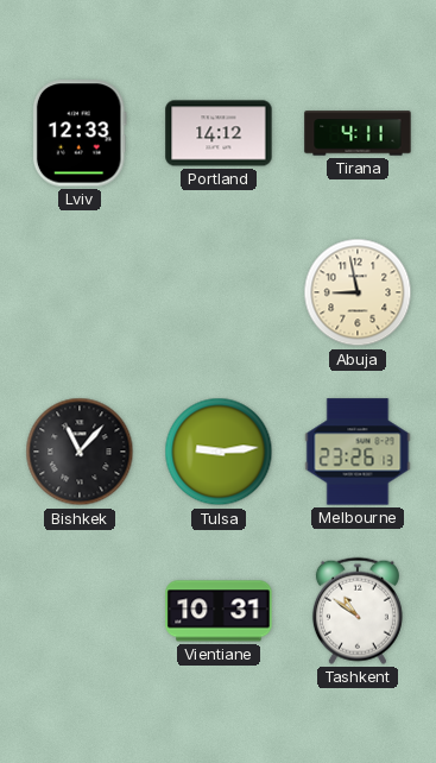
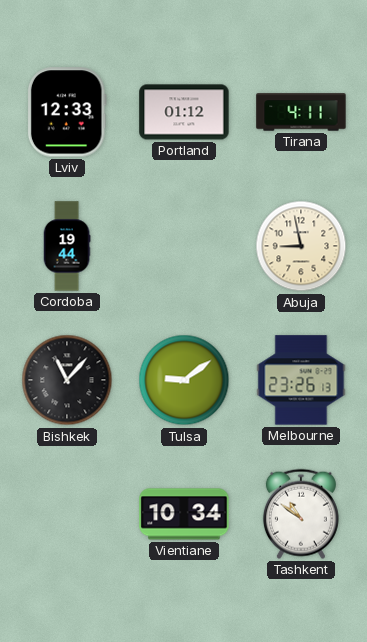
Portland: 14:12 -> 01:12 (184, 112)
Cordoba: none -> 19:44 (67, 246)
Tulsa: 9:14 -> 9:09 (184, 380)
Vientiane: 10:31 -> 10:34 (184, 514)
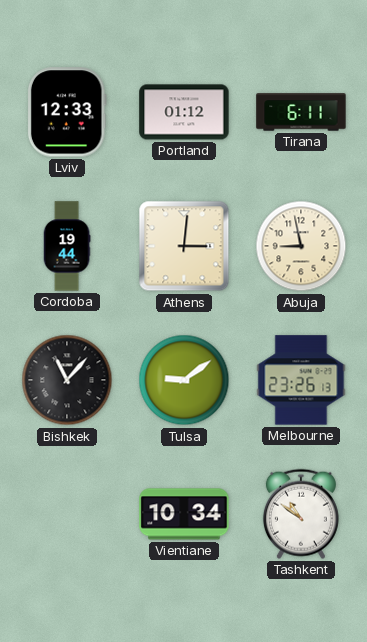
Tirana: 4:11 -> 6:11 (301, 112)
Athens: none -> 3:01 (184, 246)
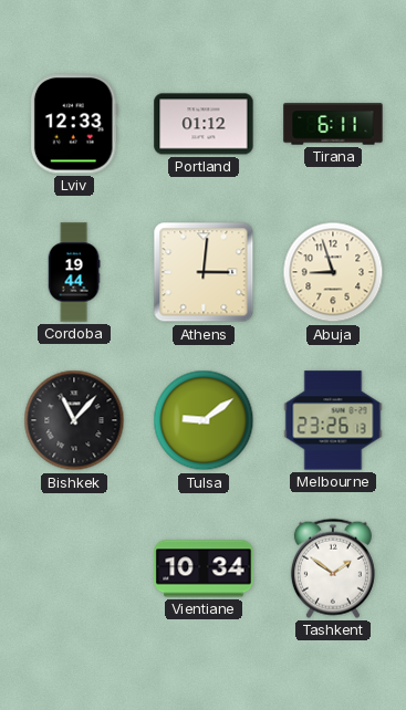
Abuja: 8:58 -> 8:57 (333, 272)
Tashkent: 10:51 -> 1:51 (333, 568)
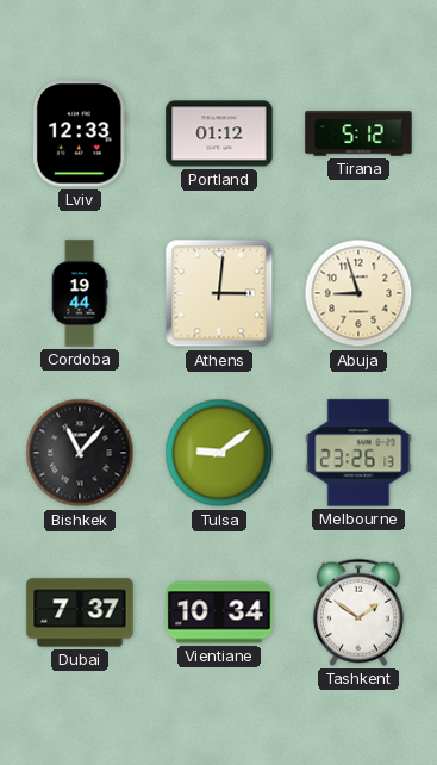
Tirana: 6:11 -> 5:12 (358, 133)
Dubai: none -> 7:37 (80, 612)
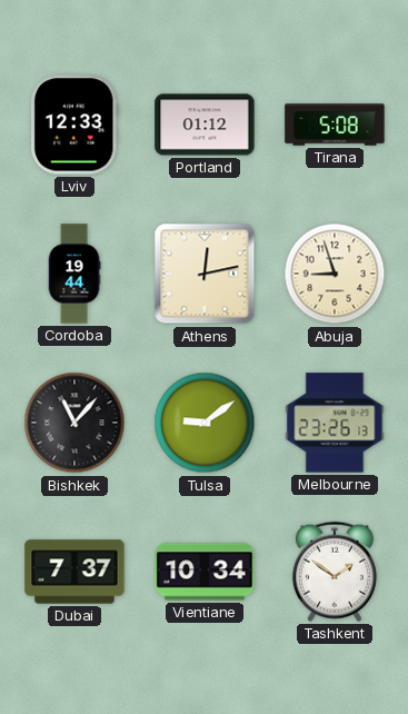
Tirana: 5:12 -> 5:08 (335, 125)
Athens: 3:01 -> 12:13 (205, 274)
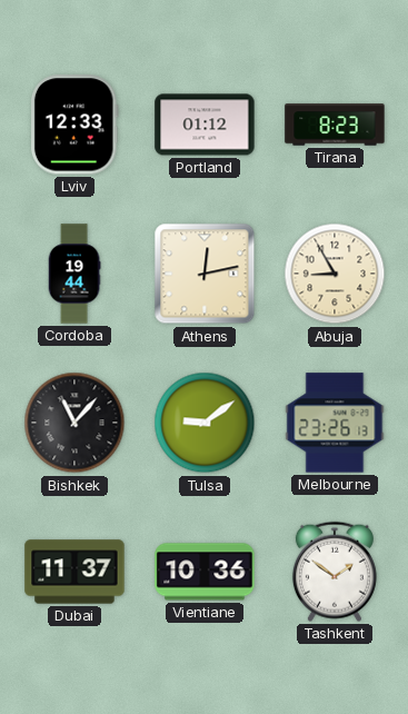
Tirana: 5:08 -> 8:23 (335, 125)
Abuja: 8:57 -> 8:55 (335, 274)
Dubai: 7:37 -> 11:37 (74, 572)
Vientiane: 10:34 -> 10:36 (205, 572)
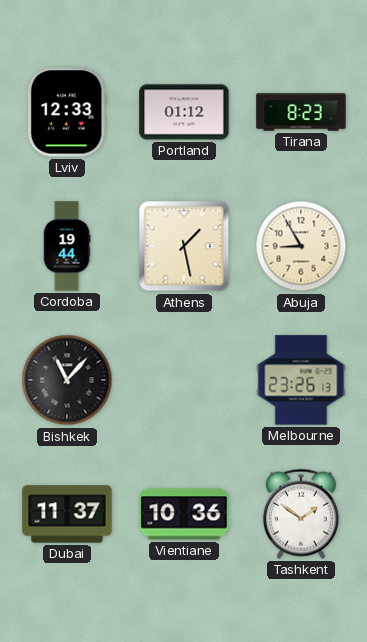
Athens: 12:13 -> 1:28 (184, 246)
Tulsa: 9:09 -> none (205, 423)
